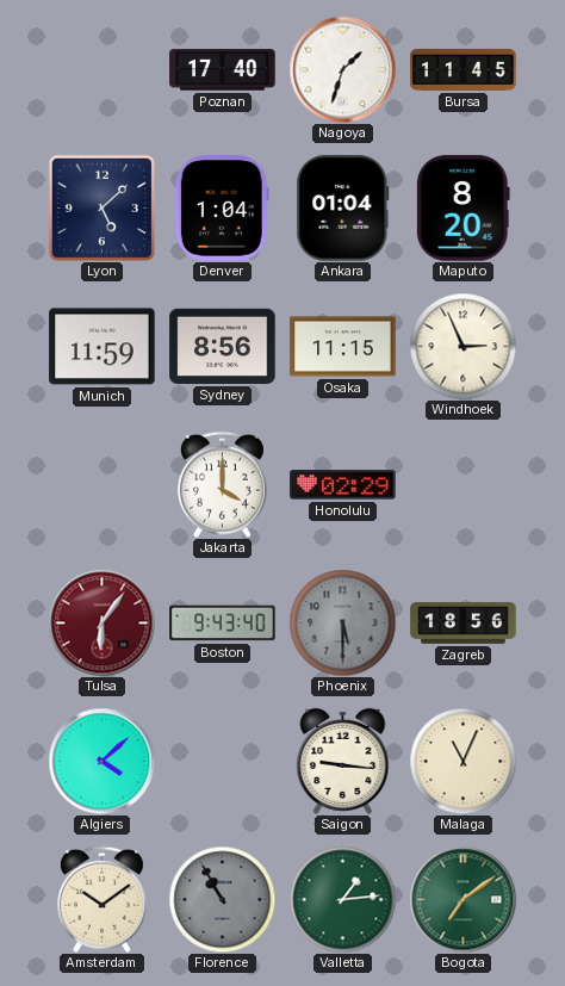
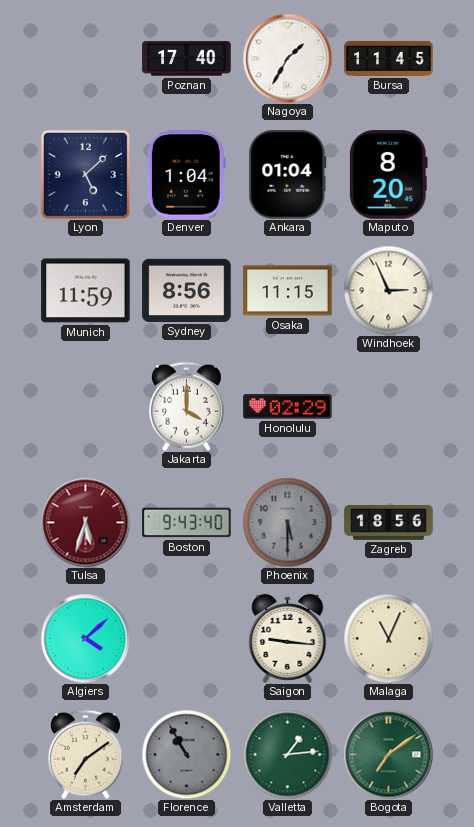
Nagoya: 1:33 -> 1:35 (287, 58)
Tulsa: 6:06 -> 5:33 (85, 522)
Amsterdam: 10:09 -> 7:09 (85, 754)
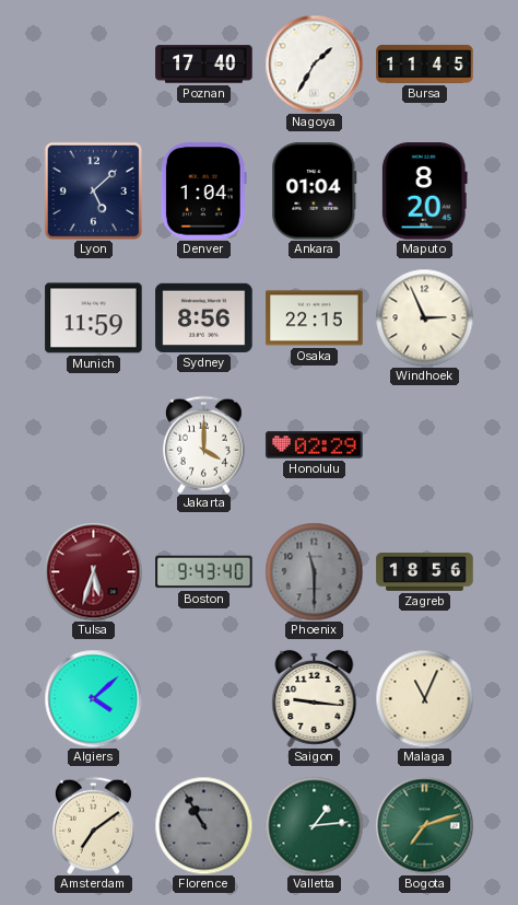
Osaka: 11:15 -> 22:15 (315, 318)
Phoenix: 5:30 -> 11:30 (314, 571)
Bogota: 7:09 -> 7:12 (424, 825)
